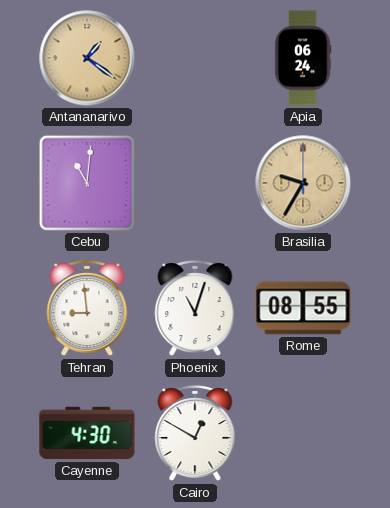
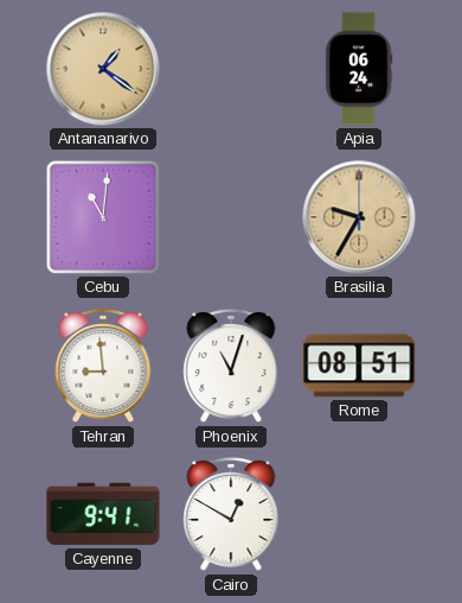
Rome: 08:55 -> 08:51 (359, 366)
Cayenne: 4:30 -> 9:41 (103, 514)
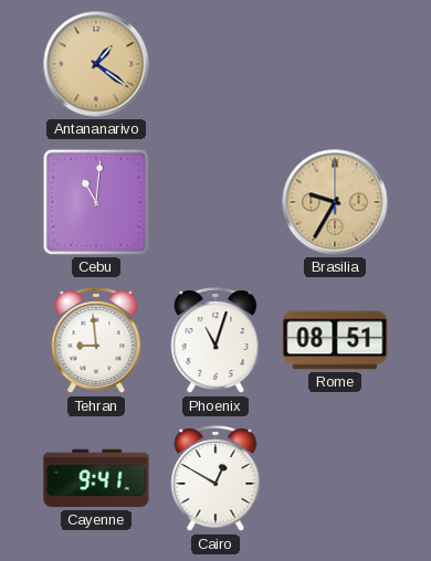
Apia: 06:24 -> none (359, 69)
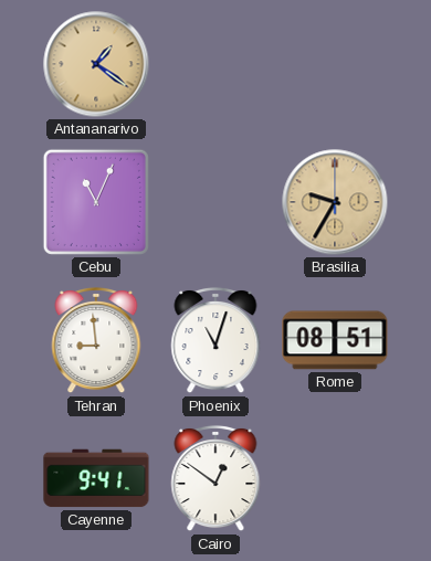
Cebu: 11:01 -> 11:04 (96, 202)
Cairo: 12:50 -> 12:51 (215, 478)
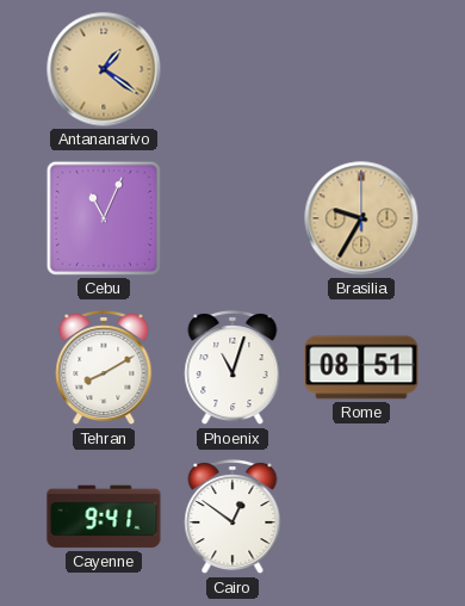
Tehran: 8:59 -> 8:10 (104, 367)
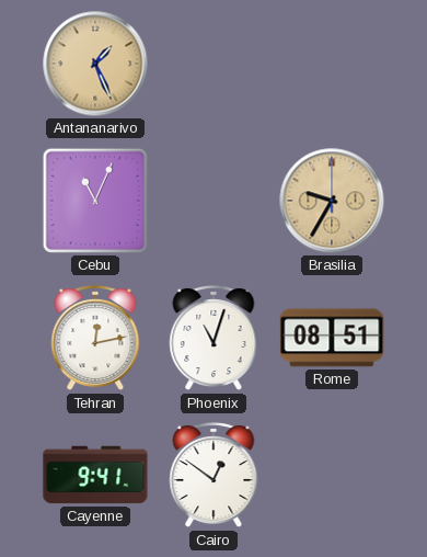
Antananarivo: 1:21 -> 1:26 (95, 64)
Tehran: 8:10 -> 12:13 (95, 338)
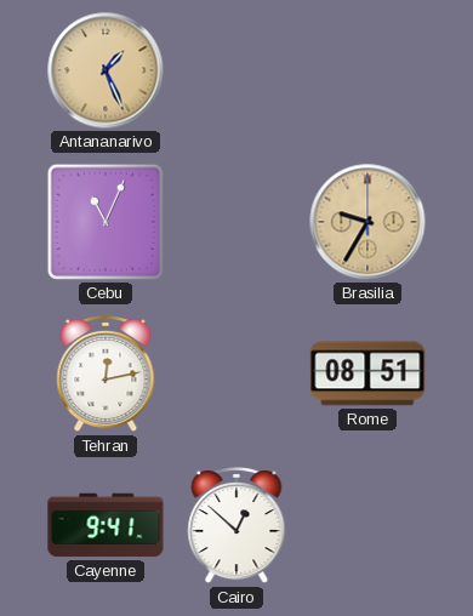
Phoenix: 11:03 -> none (214, 338)
Cairo: 12:51 -> 12:52 (236, 525)
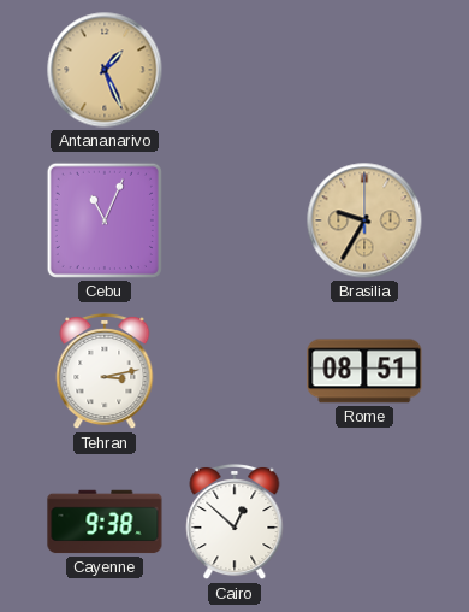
Tehran: 12:13 -> 3:13 (105, 371)
Cayenne: 9:41 -> 9:38 (105, 522)
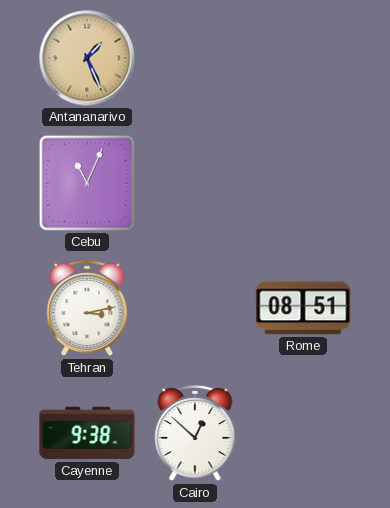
Brasilia: 9:35 -> none (364, 220)
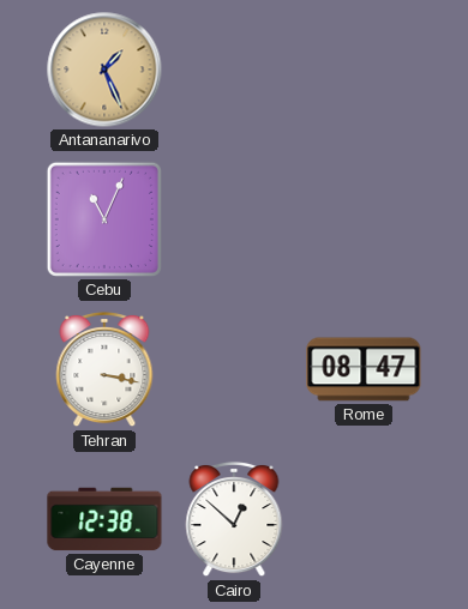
Tehran: 3:13 -> 3:17 (104, 369)
Rome: 08:51 -> 08:47 (364, 369)
Cayenne: 9:38 -> 12:38 (104, 519)
